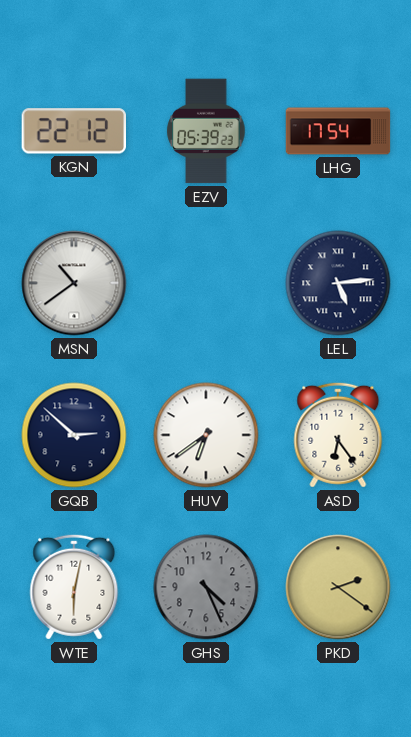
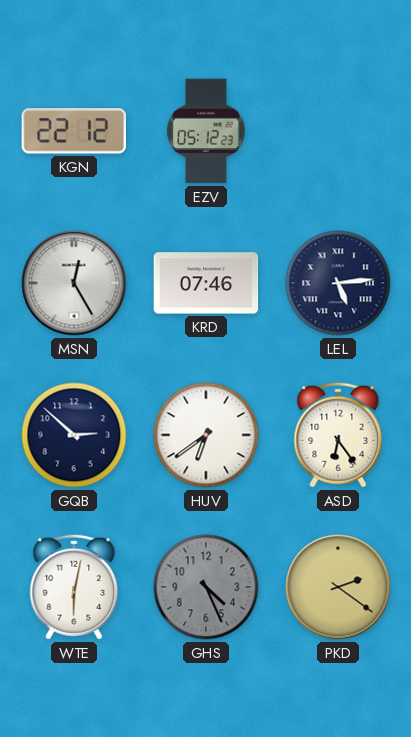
EZV: 05:39 -> 05:12 (206, 131)
LHG: 17:54 -> none (338, 131)
MSN: 10:39 -> 12:25 (74, 283)
KRD: none -> 07:46 (206, 283)
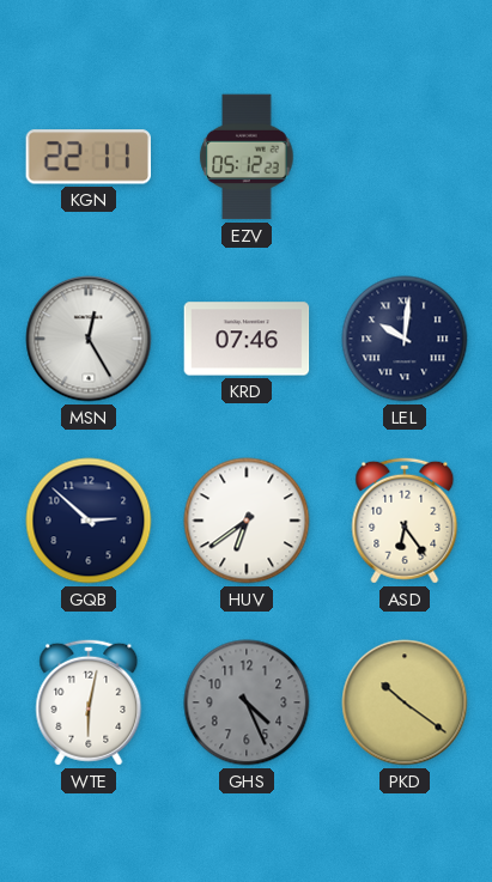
KGN: 22:12 -> 22:11 (87, 157)
LEL: 5:14 -> 10:01 (405, 339)
PKD: 2:21 -> 10:21 (405, 702)
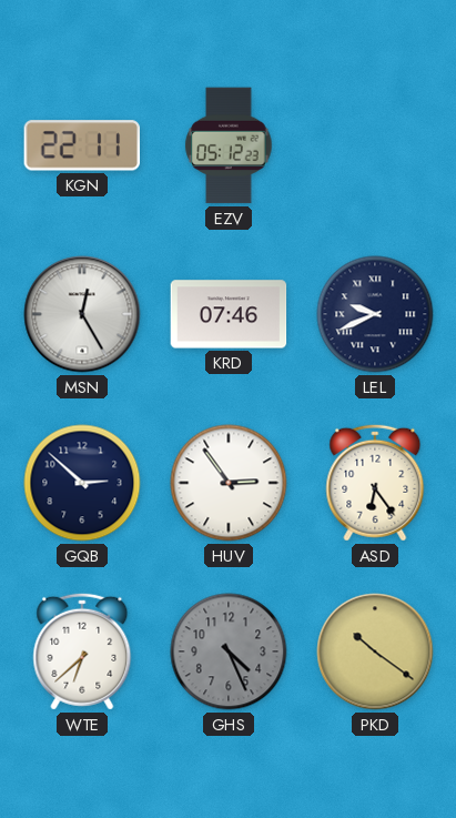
LEL: 10:01 -> 9:41 (375, 314)
HUV: 6:39 -> 2:54 (229, 483)
WTE: 6:02 -> 6:38 (82, 652)
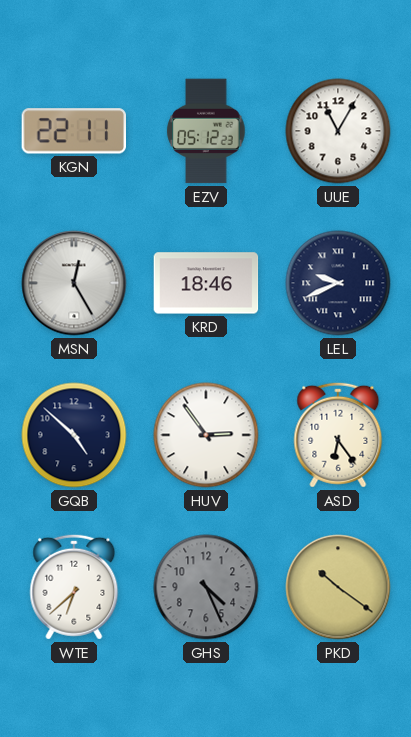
UUE: none -> 11:05 (338, 131)
KRD: 07:46 -> 18:46 (206, 283)
GQB: 2:52 -> 4:52 (74, 435)
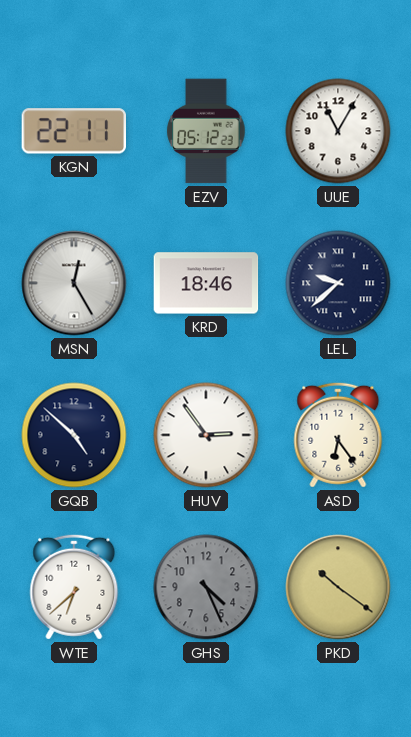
LEL: 9:41 -> 9:38 (338, 283)
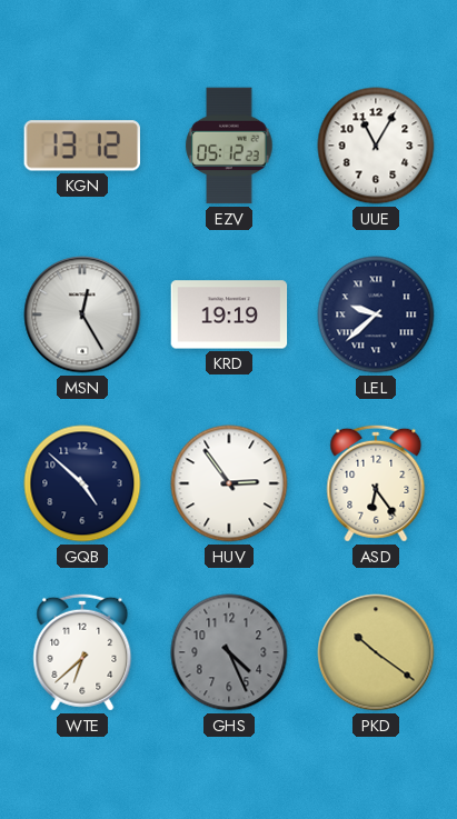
KGN: 22:11 -> 13:12 (81, 146)
KRD: 18:46 -> 19:19 (229, 314)
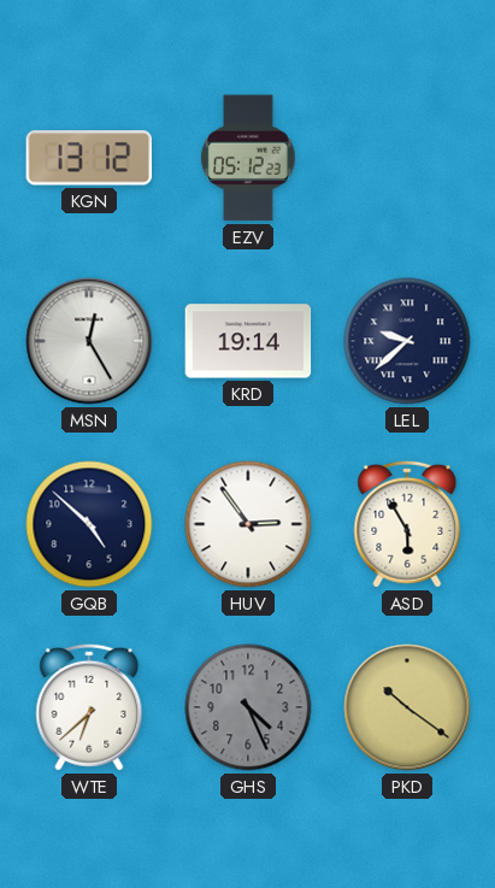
UUE: 11:05 -> none (376, 146)
KRD: 19:19 -> 19:14 (248, 341)
ASD: 6:24 -> 5:55 (407, 524)
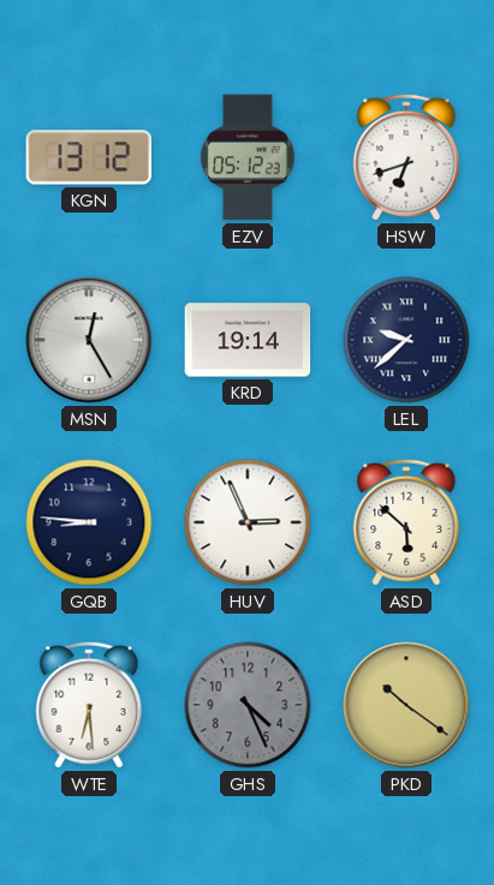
HSW: none -> 6:42 (406, 157)
GQB: 4:52 -> 8:46 (89, 522)
HUV: 2:54 -> 2:56 (248, 522)
ASD: 5:55 -> 5:52 (406, 522)
WTE: 6:38 -> 6:29 (89, 705)
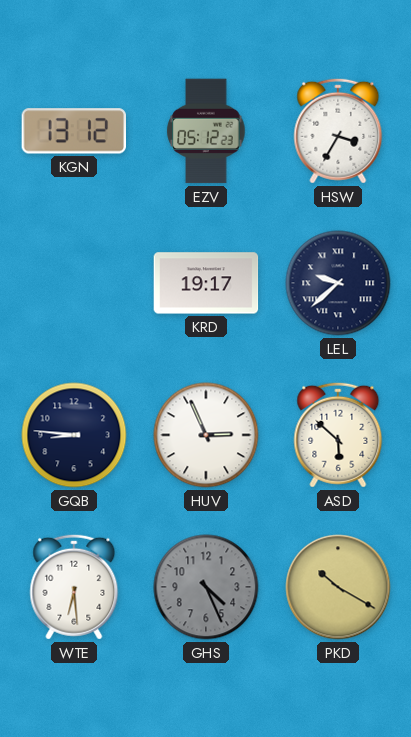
HSW: 6:42 -> 3:35 (338, 131)
MSN: 12:25 -> none (89, 340)
KRD: 19:14 -> 19:17 (206, 283)
PKD: 10:21 -> 10:20 (338, 587)
